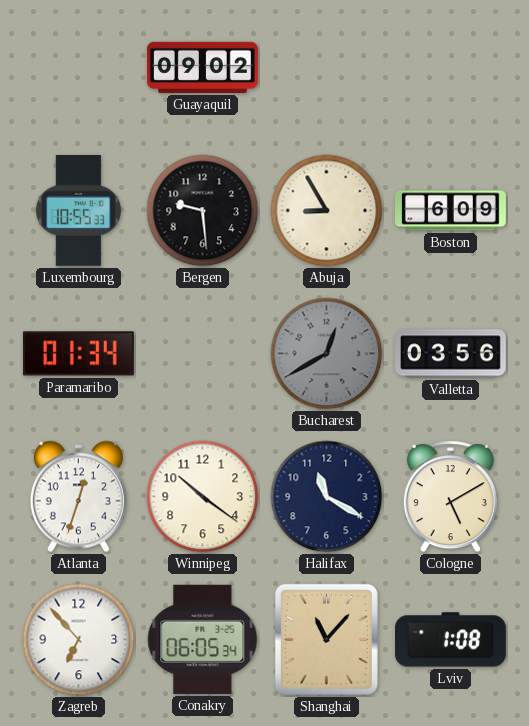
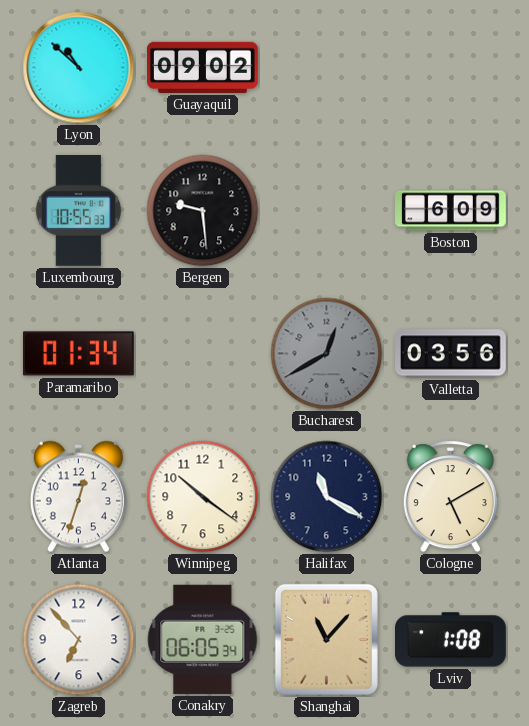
Lyon: none -> 10:52 (79, 68)
Abuja: 8:55 -> none (327, 211)
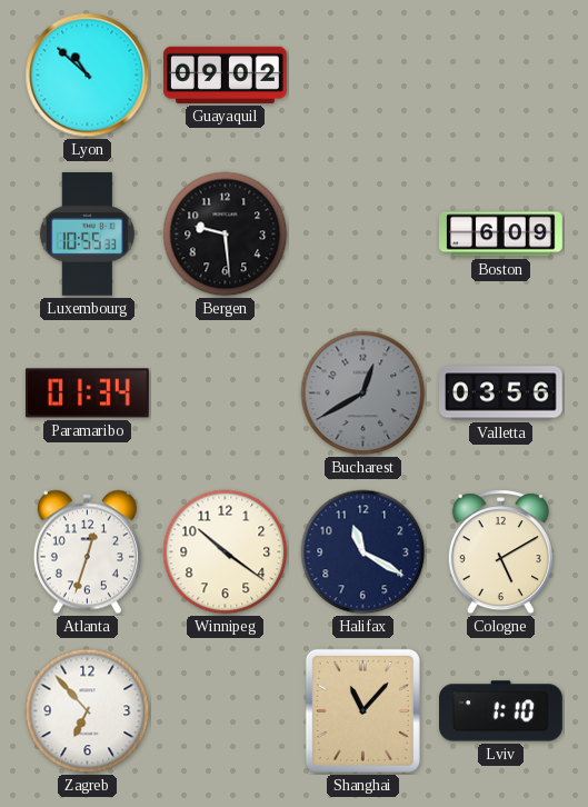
Conakry: 06:05 -> none (203, 639)
Lviv: 1:08 -> 1:10 (501, 711)
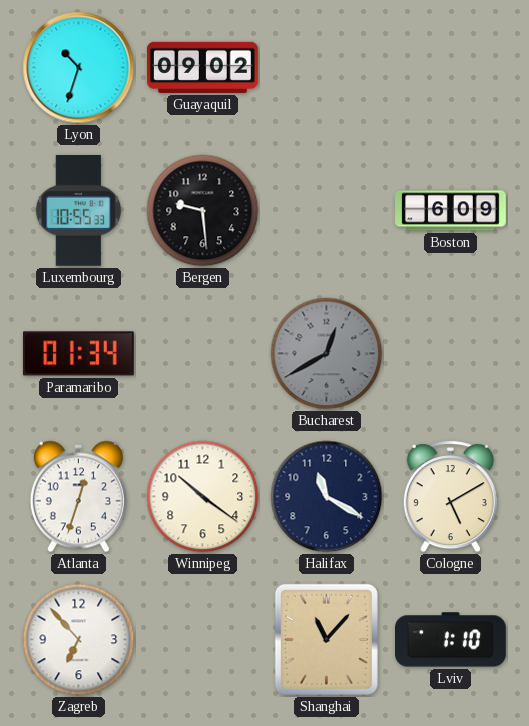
Lyon: 10:52 -> 10:33 (79, 68)
Valletta: 03:56 -> none (501, 393)
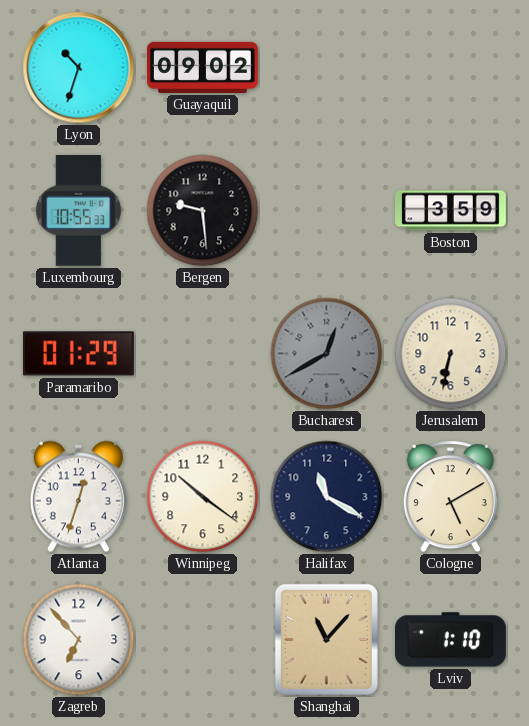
Boston: 6:09 -> 3:59 (451, 211)
Paramaribo: 01:34 -> 01:29 (78, 354)
Jerusalem: none -> 6:32 (451, 354)
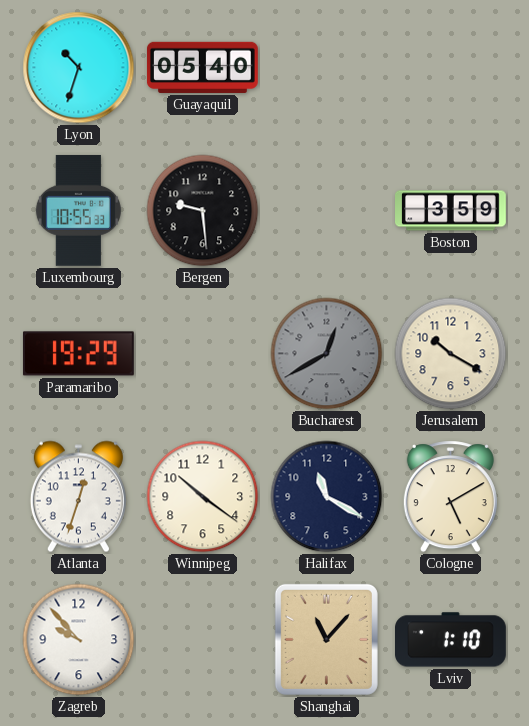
Guayaquil: 09:02 -> 05:40 (203, 67)
Paramaribo: 01:29 -> 19:29 (78, 354)
Jerusalem: 6:32 -> 10:20 (451, 354)
Zagreb: 6:53 -> 9:53 (79, 640)
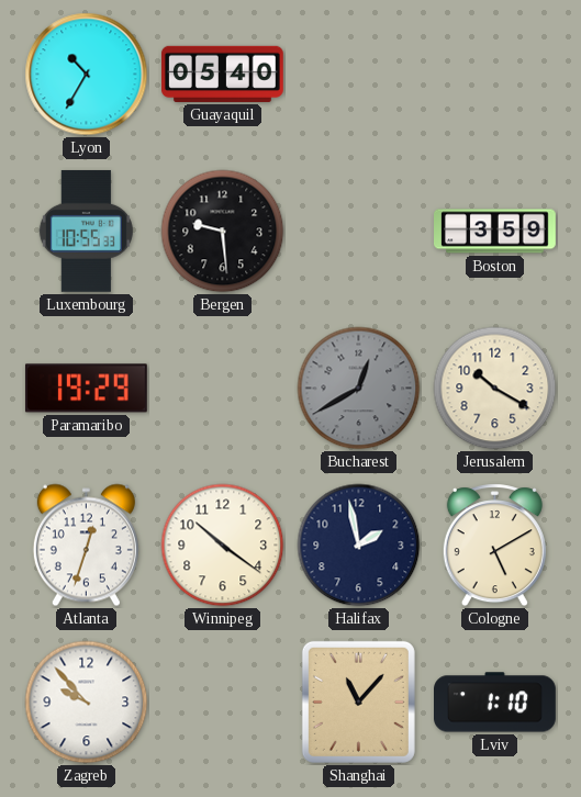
Lyon: 10:33 -> 10:35 (87, 75)
Halifax: 11:20 -> 1:58 (359, 546)
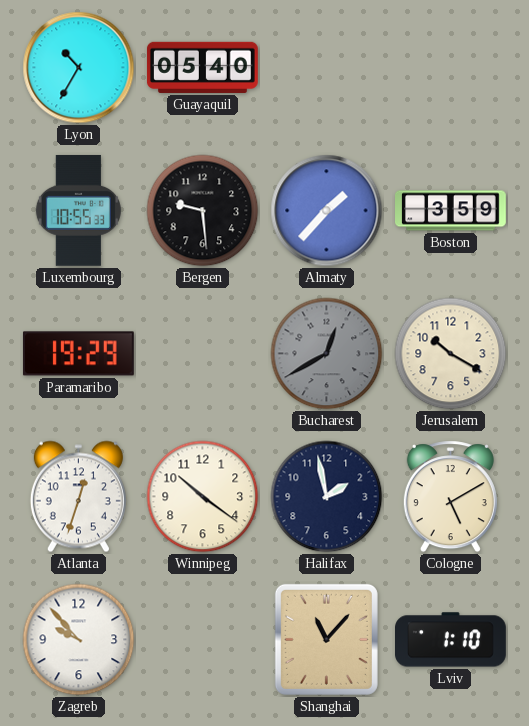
Almaty: none -> 1:37 (327, 211)
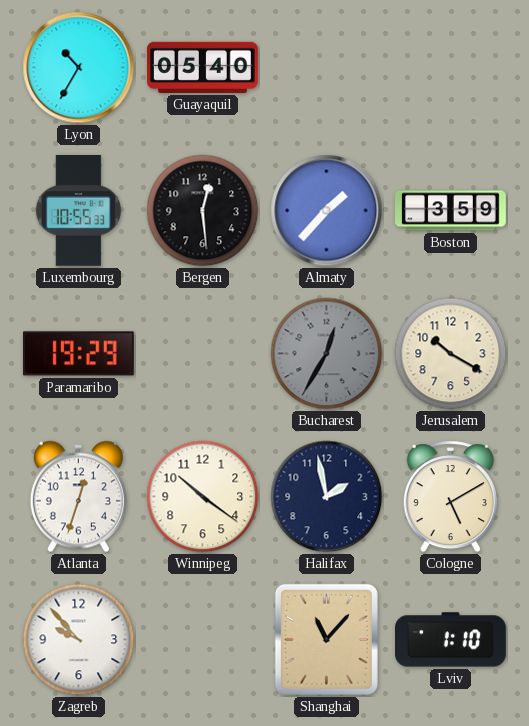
Bergen: 9:29 -> 12:29 (203, 211)
Bucharest: 12:40 -> 12:35 (327, 354)
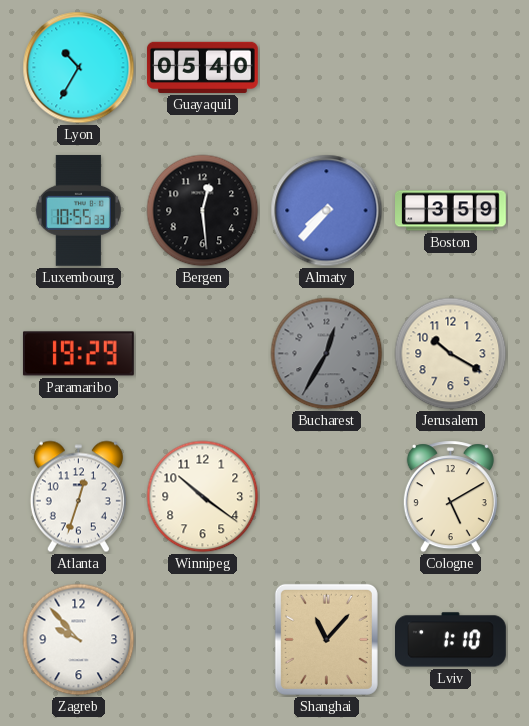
Almaty: 1:37 -> 7:37 (327, 211)
Halifax: 1:58 -> none (327, 497)
